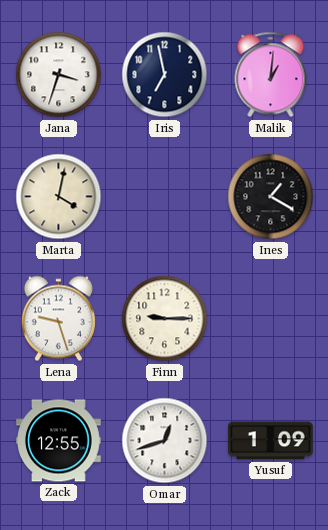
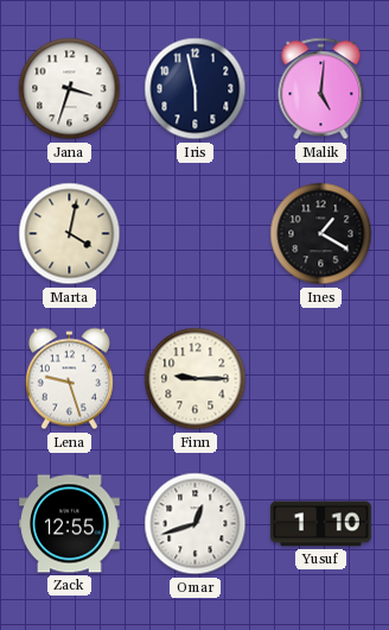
Iris: 6:58 -> 5:58 (196, 89)
Malik: 1:01 -> 5:01 (321, 89)
Yusuf: 1:09 -> 1:10 (321, 524)
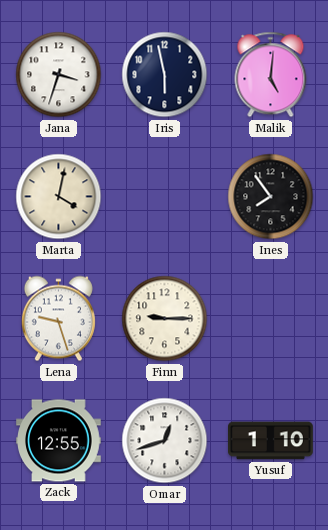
Ines: 1:20 -> 7:54 (271, 197)
